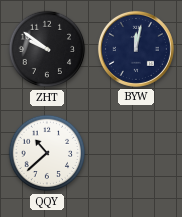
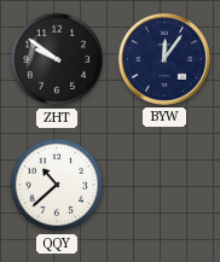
BYW: 12:02 -> 12:06 (164, 59)
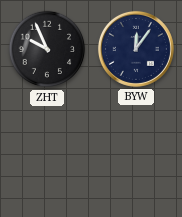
ZHT: 9:51 -> 9:56 (47, 49)
QQY: 10:38 -> none (57, 185)
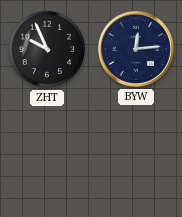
BYW: 12:06 -> 12:14 (136, 49)
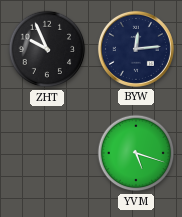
YVM: none -> 5:18 (136, 153)
